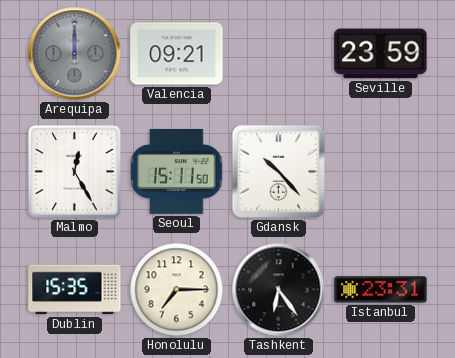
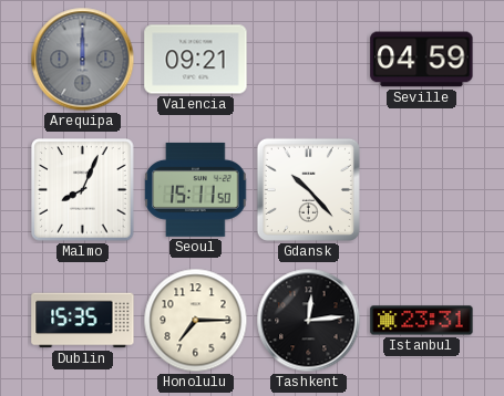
Seville: 23:59 -> 04:59 (422, 60)
Malmo: 12:25 -> 8:04 (83, 190)
Tashkent: 6:24 -> 12:14 (309, 321)
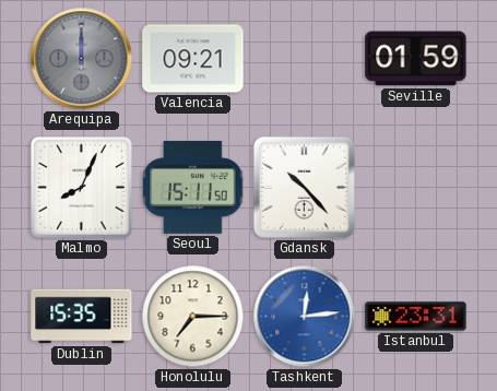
Seville: 04:59 -> 01:59 (416, 59)
Tashkent dial: black -> blue (305, 317)
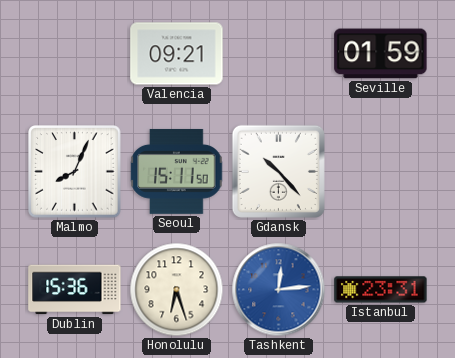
Arequipa: 12:00 -> none (82, 59)
Dublin: 15:35 -> 15:36 (75, 290)
Honolulu: 7:15 -> 6:27 (177, 290)
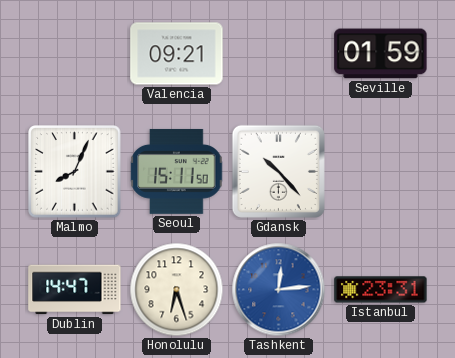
Dublin: 15:36 -> 14:47 (75, 290)
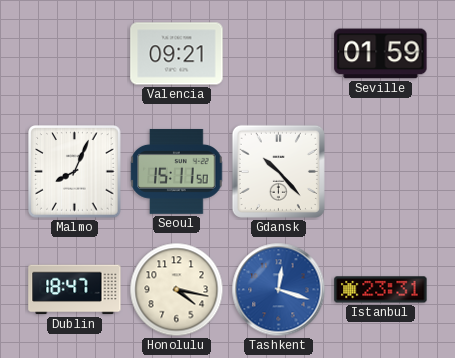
Dublin: 14:47 -> 18:47 (75, 290)
Honolulu: 6:27 -> 4:17 (177, 290)
Tashkent: 12:14 -> 12:18 (279, 290)
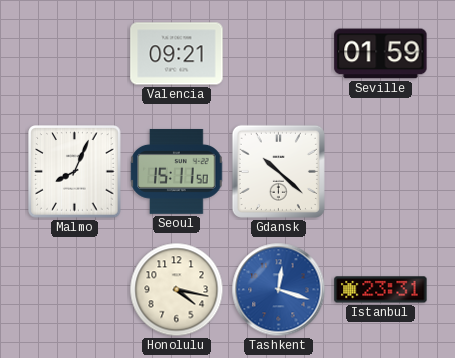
Gdansk: 10:23 -> 10:22 (278, 171)
Dublin: 18:47 -> none (75, 290)
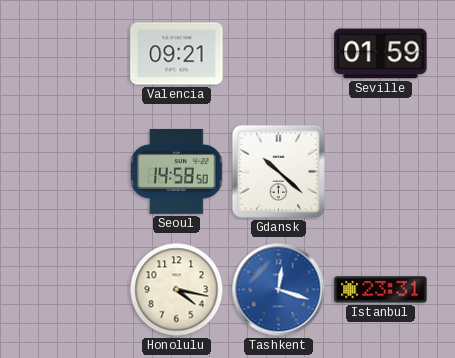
Malmo: 8:04 -> none (75, 172)
Seoul: 15:11 -> 14:58 (177, 171)
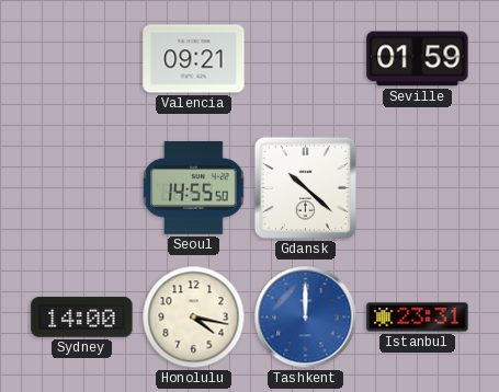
Seoul: 14:58 -> 14:55 (194, 187)
Sydney: none -> 14:00 (82, 318)
Tashkent: 12:18 -> 12:00 (306, 318)
